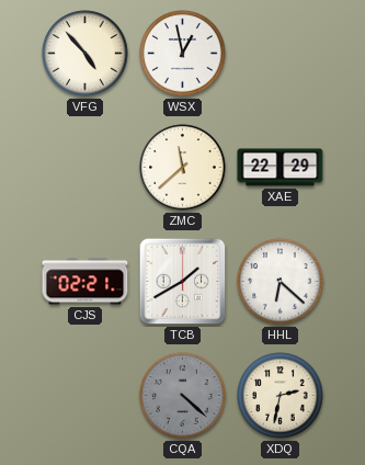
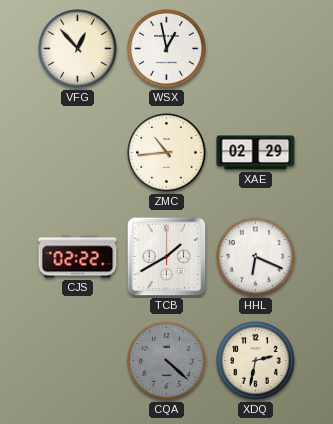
VFG: 4:53 -> 12:53 (78, 49)
ZMC: 11:38 -> 10:44 (167, 153)
XAE: 22:29 -> 02:29 (256, 153)
CJS: 02:21 -> 02:22 (78, 257)
HHL: 6:22 -> 6:19 (256, 257)
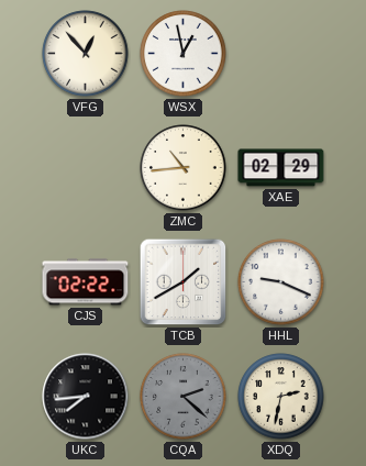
HHL: 6:19 -> 9:19 (281, 282)
UKC: none -> 7:44 (86, 397)
CQA: 4:22 -> 2:22 (184, 397)
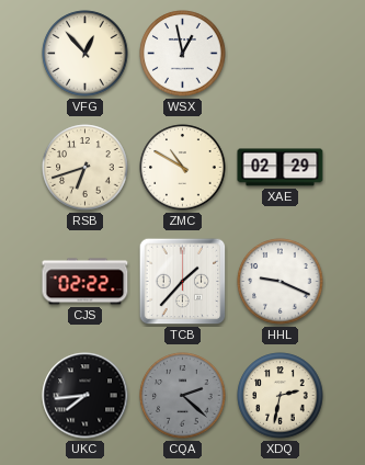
RSB: none -> 6:42 (85, 168)
ZMC: 10:44 -> 10:50 (183, 168)
TCB: 1:40 -> 1:37 (183, 282)
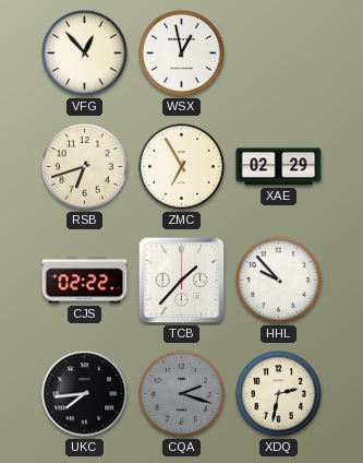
ZMC: 10:50 -> 6:55 (182, 167)
HHL: 9:19 -> 9:53 (279, 281)
CQA: 2:22 -> 2:18 (182, 394)
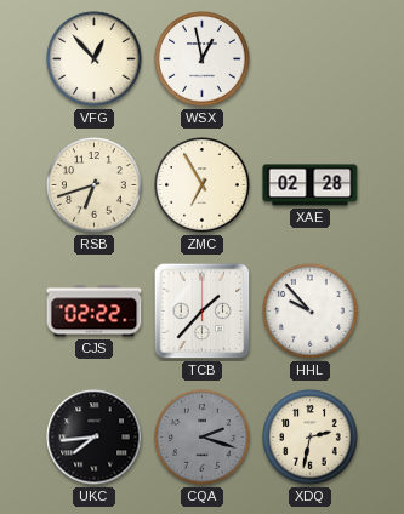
XAE: 02:29 -> 02:28 (311, 185)
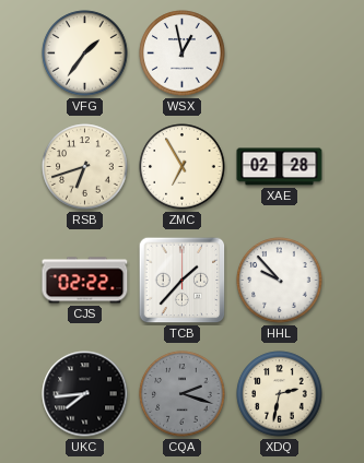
VFG: 12:53 -> 1:36 (85, 54)
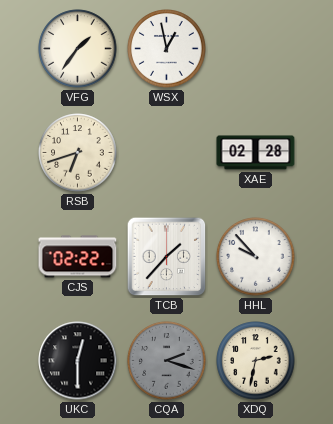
ZMC: 6:55 -> none (183, 167)
UKC: 7:44 -> 12:30 (78, 361)
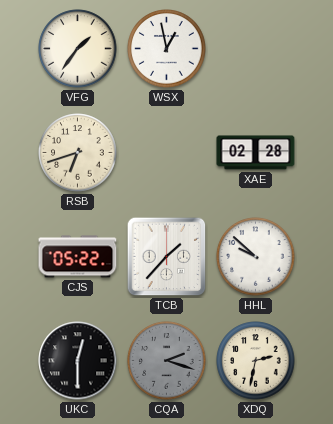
CJS: 02:22 -> 05:22 (78, 257)
HHL: 9:53 -> 9:52 (256, 257)
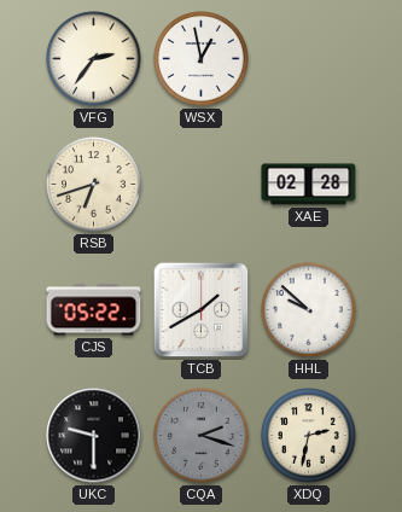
VFG: 1:36 -> 2:36 (94, 59)
TCB: 1:37 -> 1:40 (202, 310)
UKC: 12:30 -> 9:30 (94, 436)
